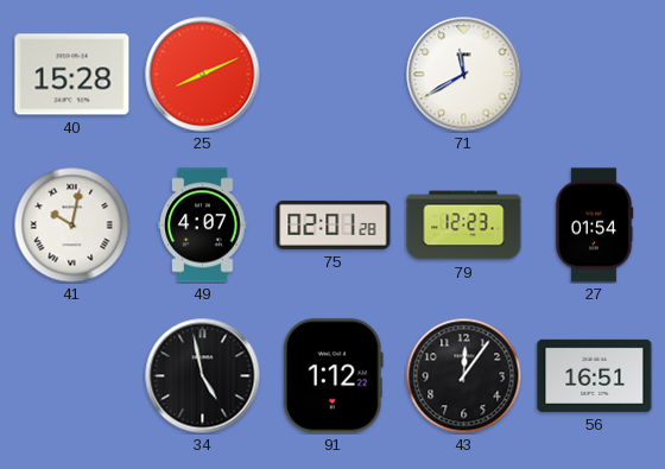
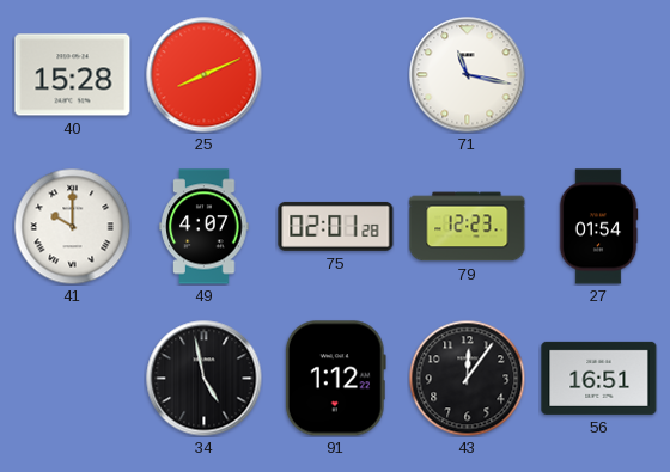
71: 11:40 -> 11:17 (468, 75)
41: 10:02 -> 10:00 (72, 226)
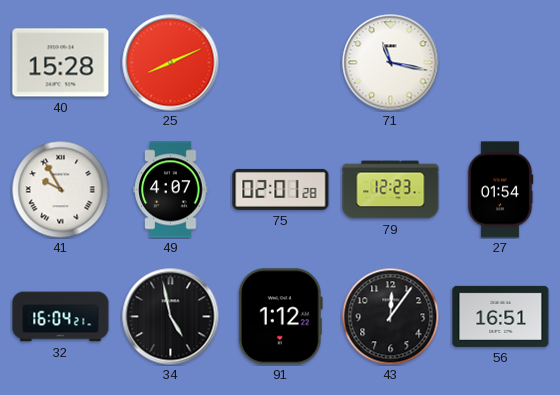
41: 10:00 -> 9:55 (60, 189)
32: none -> 16:04 (61, 317)
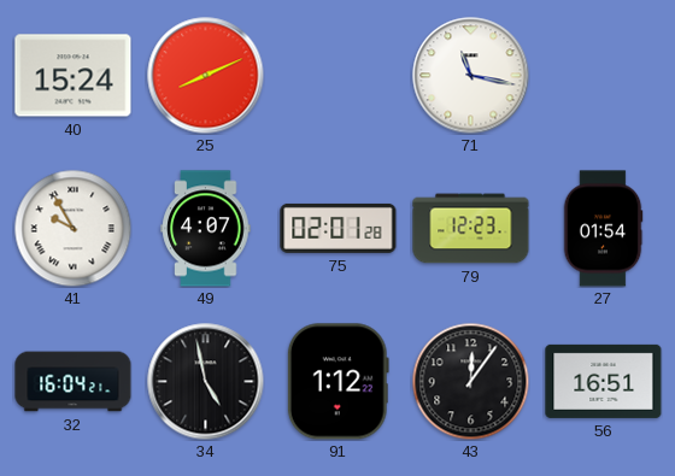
40: 15:28 -> 15:24 (74, 76)
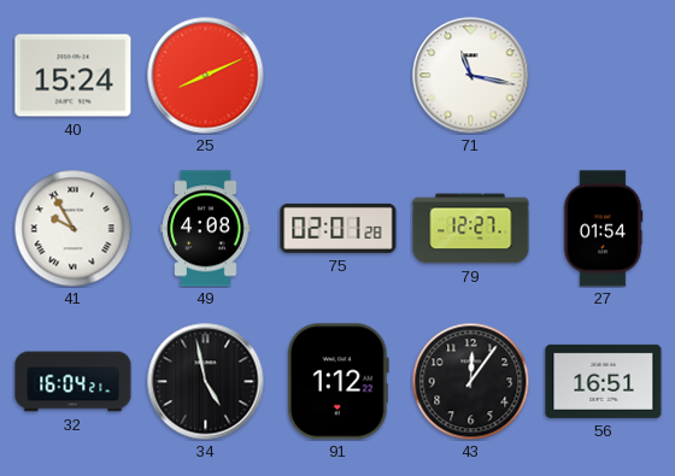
49: 4:07 -> 4:08 (206, 229)
79: 12:23 -> 12:27 (471, 229)
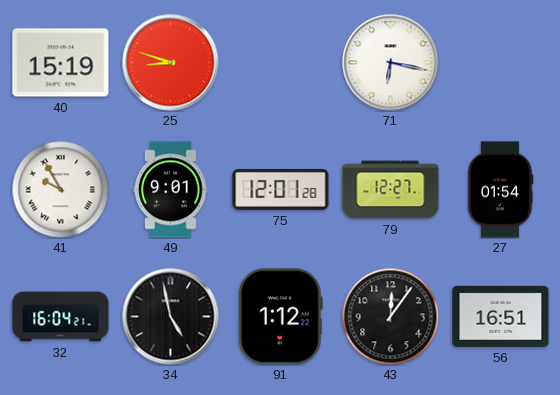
40: 15:24 -> 15:19 (61, 63)
25: 8:11 -> 8:48 (171, 63)
71: 11:17 -> 6:17 (391, 63)
49: 4:08 -> 9:01 (171, 190)
75: 02:01 -> 12:01 (281, 189)
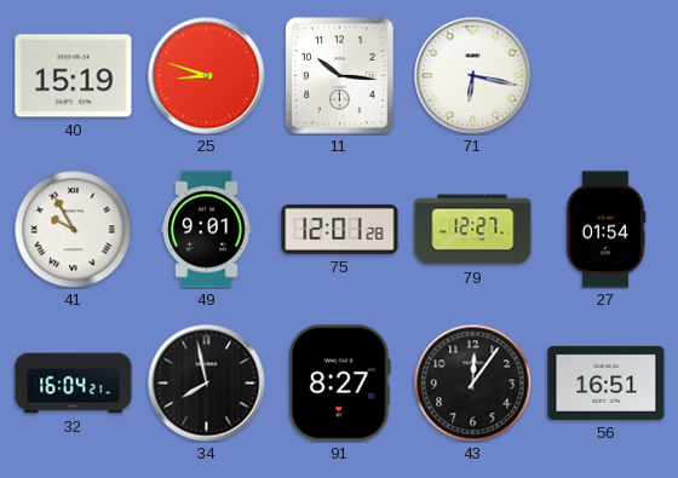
11: none -> 10:16 (340, 76)
34: 4:58 -> 7:58 (207, 384)
91: 1:12 -> 8:27 (339, 384)
